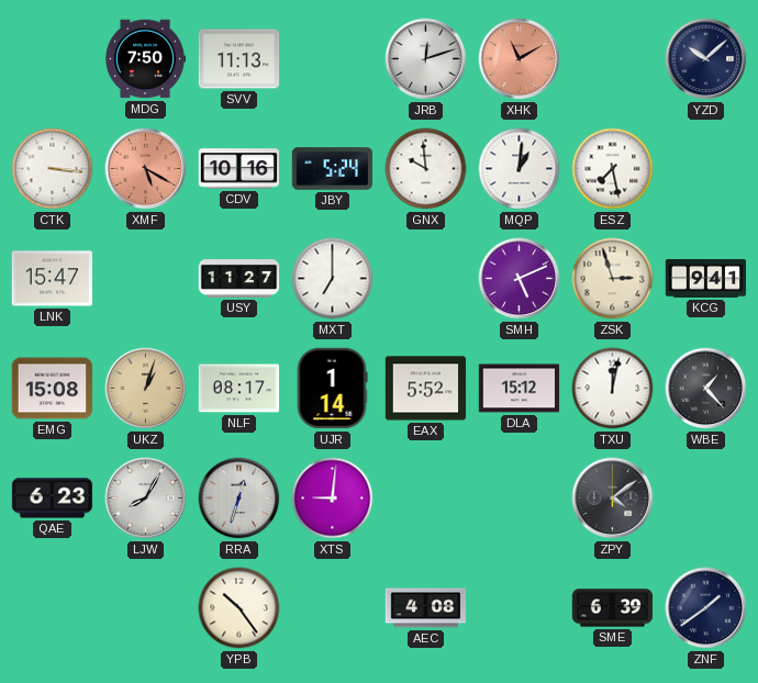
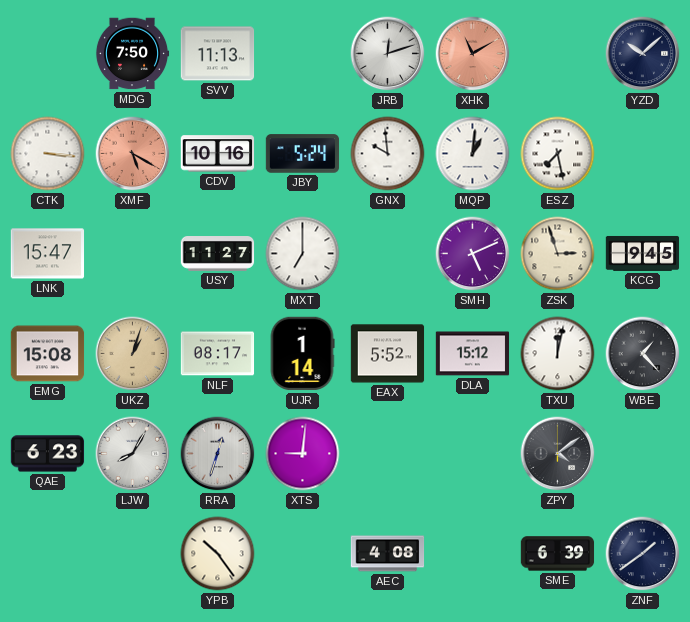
KCG: 9:41 -> 9:45 (643, 254)
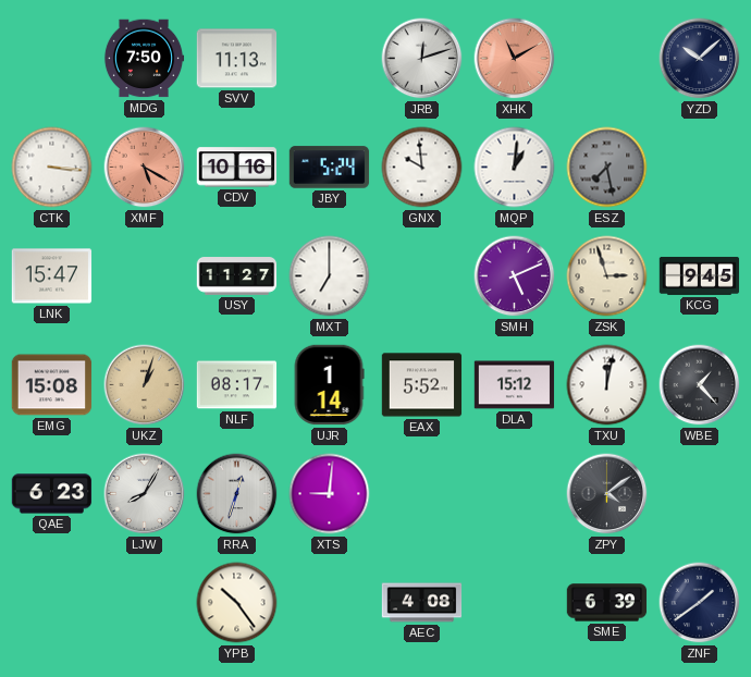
ESZ dial: white -> grey (607, 168)
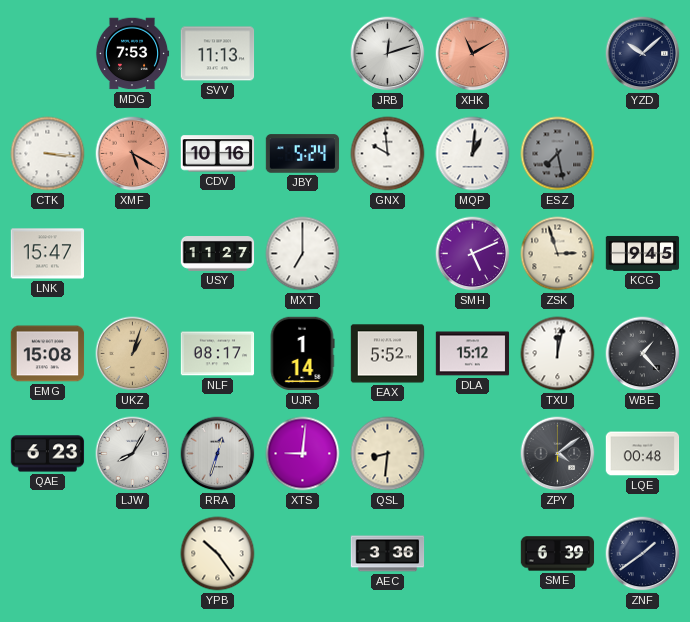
MDG: 7:50 -> 7:53 (132, 54)
QSL: none -> 8:31 (388, 454)
LQE: none -> 00:48 (643, 454)
AEC: 4:08 -> 3:36 (388, 554)
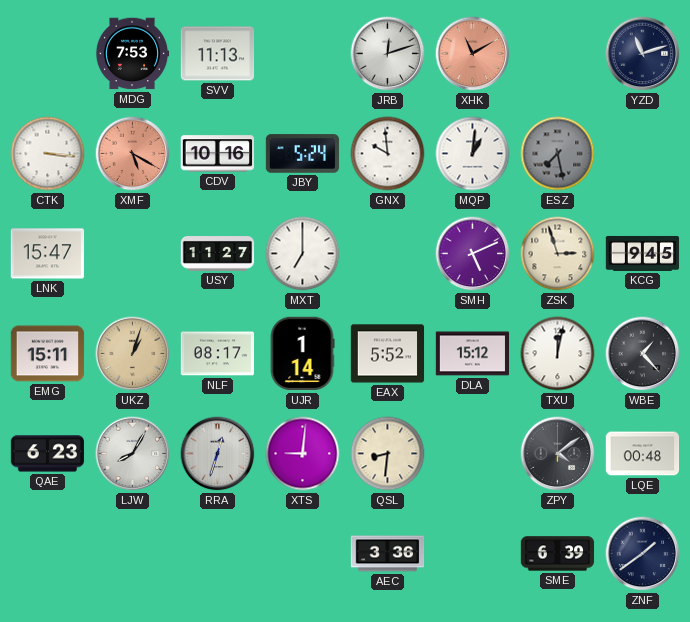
YZD: 10:08 -> 11:12 (643, 54)
EMG: 15:08 -> 15:11 (48, 354)
YPB: 10:24 -> none (218, 554)
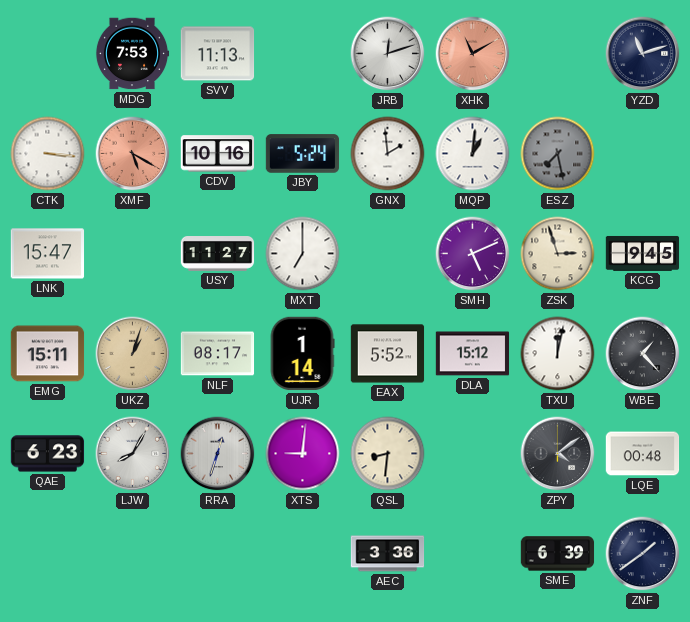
GNX: 9:59 -> 1:59 (388, 154)
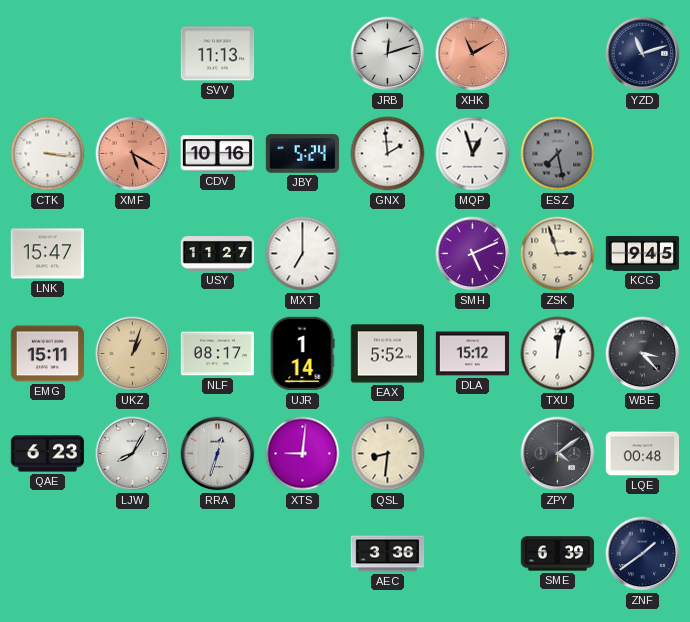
MDG: 7:53 -> none (132, 54)
MQP: 1:01 -> 12:57 (473, 154)
WBE: 1:23 -> 3:23 (643, 354)
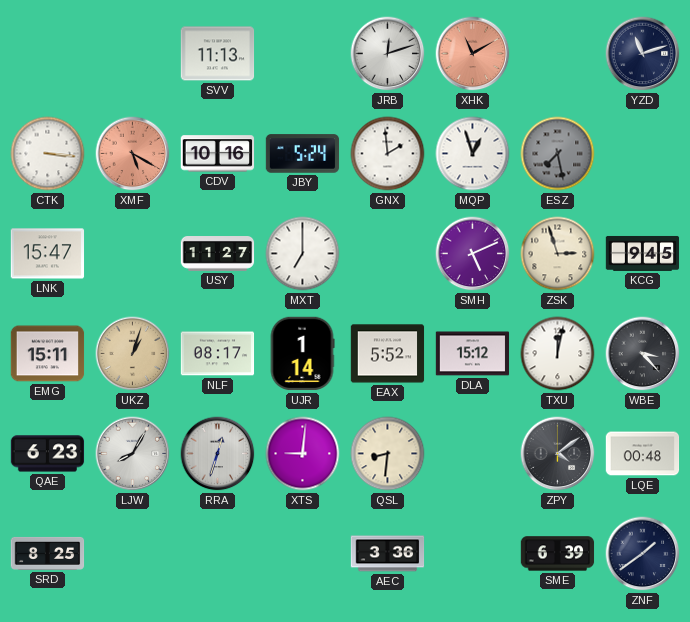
SRD: none -> 8:25 (48, 553)
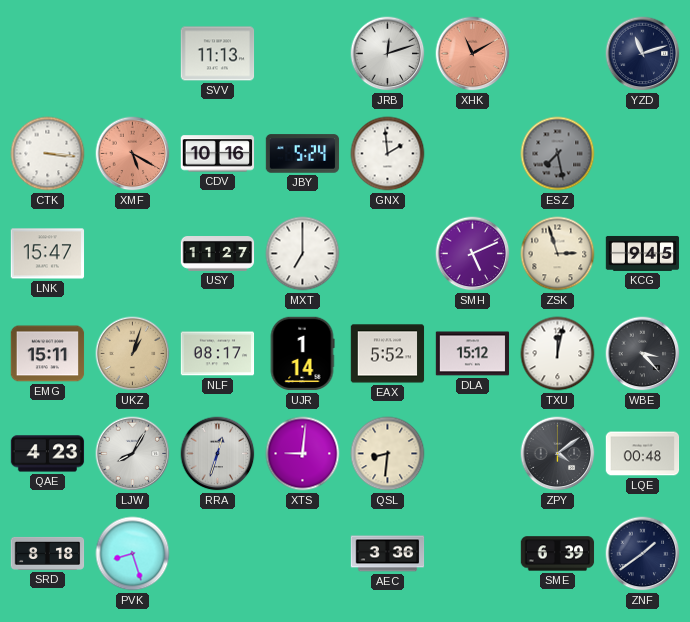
MQP: 12:57 -> none (473, 154)
QAE: 6:23 -> 4:23 (48, 454)
SRD: 8:25 -> 8:18 (48, 553)
PVK: none -> 8:27 (133, 554)
